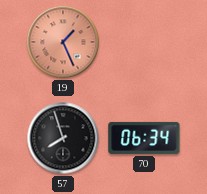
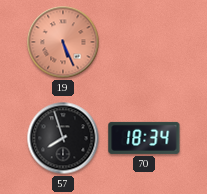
19: 1:26 -> 5:26 (63, 42)
70: 06:34 -> 18:34 (144, 138)
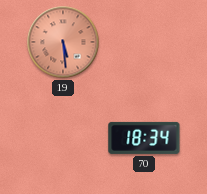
19: 5:26 -> 5:29 (63, 42)
57: 7:57 -> none (63, 138)
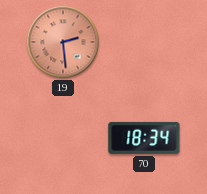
19: 5:29 -> 2:29 (63, 42)
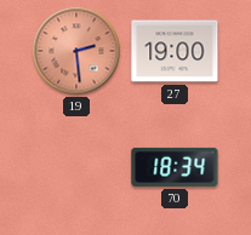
27: none -> 19:00 (175, 51)
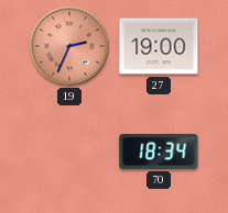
19: 2:29 -> 2:34 (69, 46)
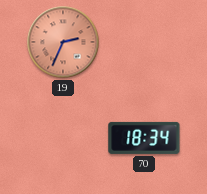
27: 19:00 -> none (159, 46)
